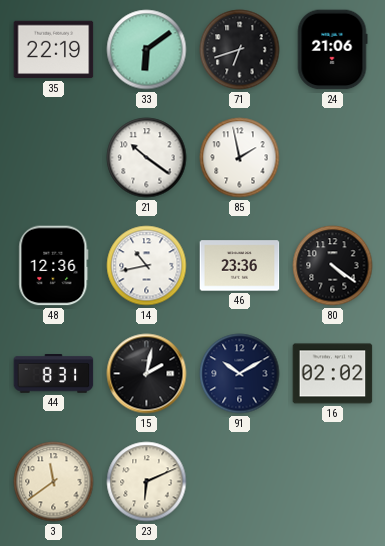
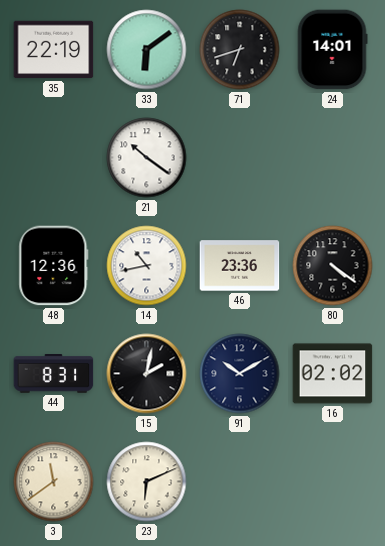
24: 21:06 -> 14:01 (332, 50)
85: 1:58 -> none (240, 158)
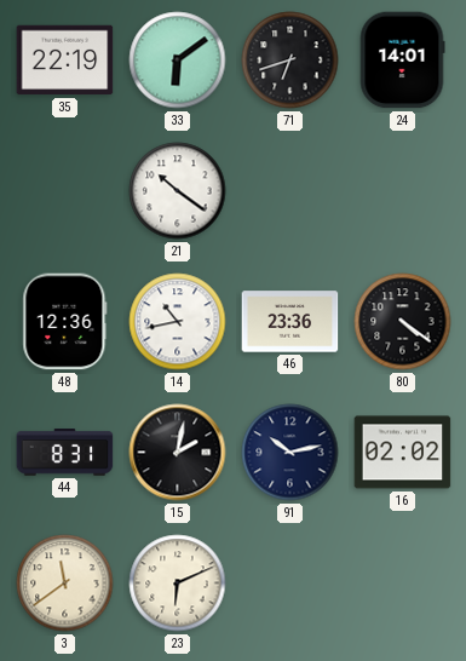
91: 10:10 -> 10:13 (290, 453)
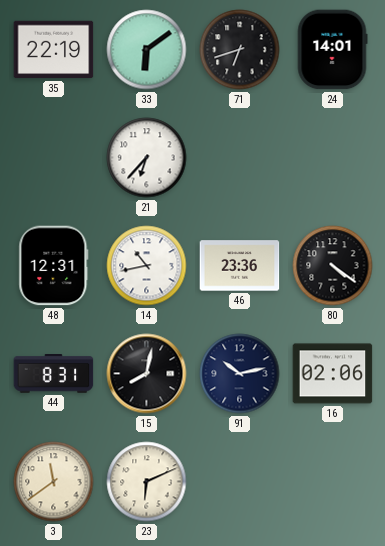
21: 10:21 -> 6:37 (147, 158)
48: 12:36 -> 12:31 (54, 266)
15: 2:02 -> 8:02 (147, 374)
16: 02:02 -> 02:06 (333, 374)
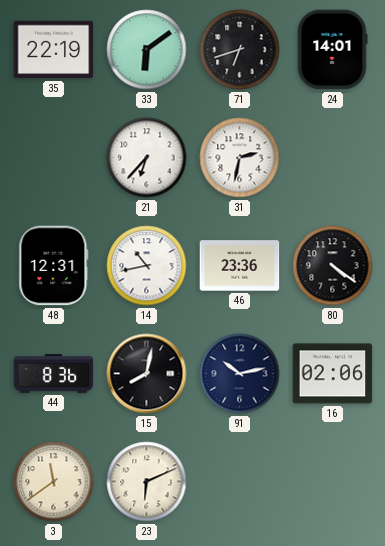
31: none -> 2:32 (240, 158)
44: 8:31 -> 8:36 (54, 374)
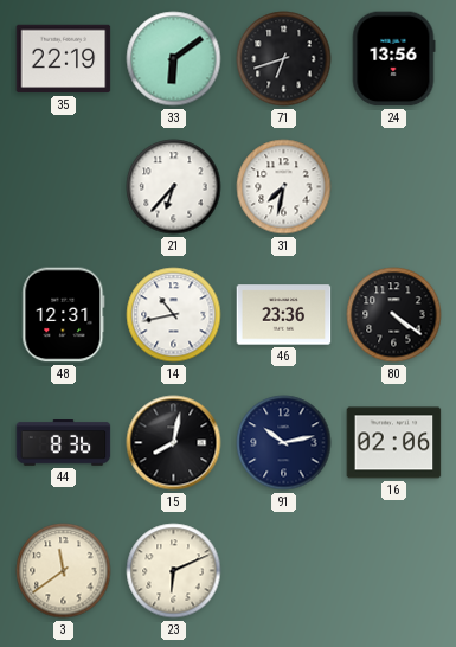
24: 14:01 -> 13:56 (393, 59)
31: 2:32 -> 7:32 (284, 187)
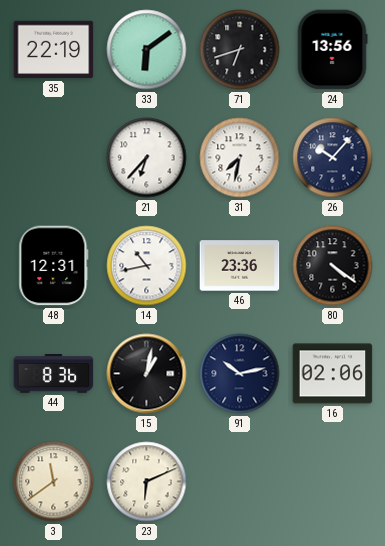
26: none -> 10:07 (333, 158)
15: 8:02 -> 1:02 (147, 374)
